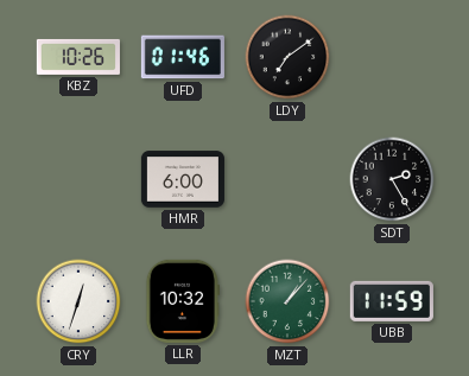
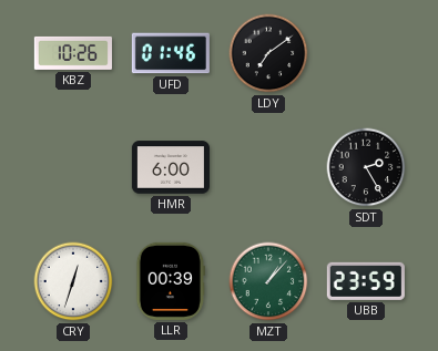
LLR: 10:32 -> 00:39 (171, 281)
UBB: 11:59 -> 23:59 (366, 281)
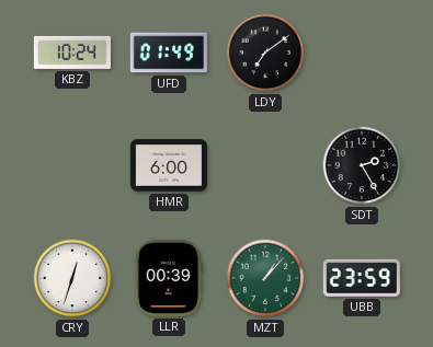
KBZ: 10:26 -> 10:24 (72, 53)
UFD: 01:46 -> 01:49 (169, 53)
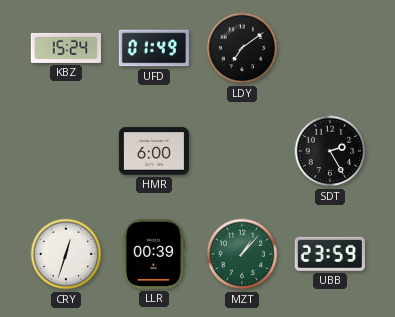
KBZ: 10:24 -> 15:24 (66, 48)
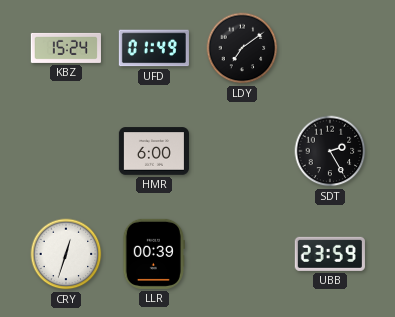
MZT: 1:07 -> none (242, 254)
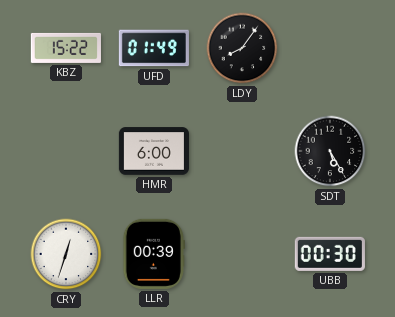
KBZ: 15:24 -> 15:22 (66, 48)
LDY: 7:09 -> 8:06 (242, 48)
SDT: 2:25 -> 5:25 (330, 151)
UBB: 23:59 -> 00:30 (330, 254)
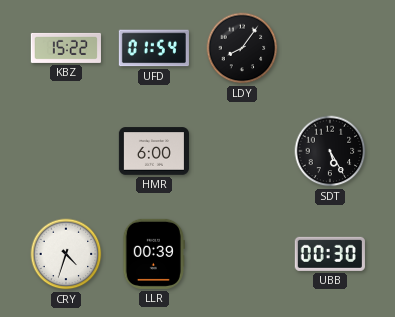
UFD: 01:49 -> 01:54 (154, 48)
CRY: 12:33 -> 4:33 (66, 254)
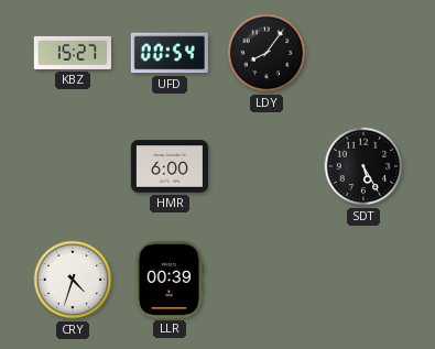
KBZ: 15:22 -> 15:27 (73, 53)
UFD: 01:54 -> 00:54 (170, 53)
UBB: 00:30 -> none (330, 254)
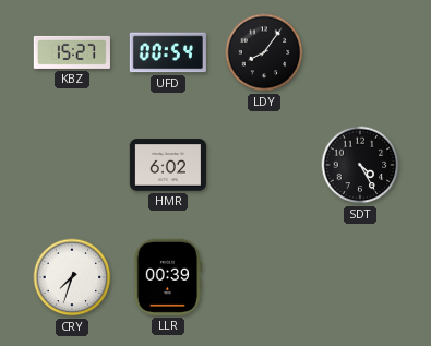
HMR: 6:00 -> 6:02 (168, 165)
SDT: 5:25 -> 4:25 (360, 165)
CRY: 4:33 -> 7:33 (72, 277)
